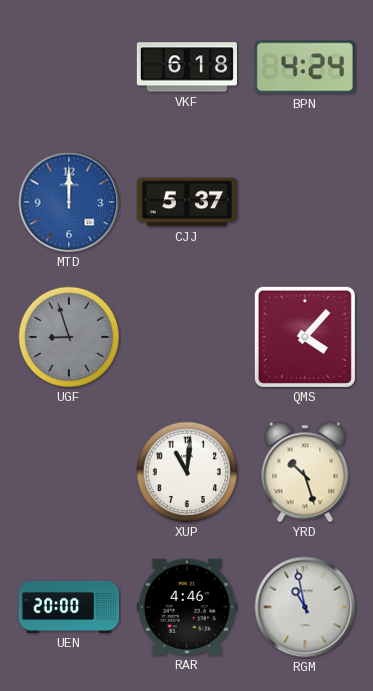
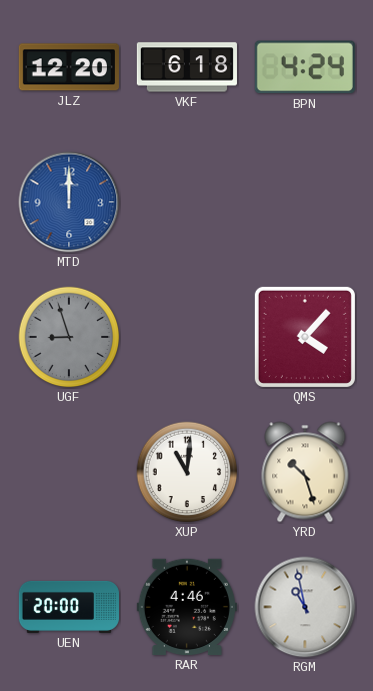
JLZ: none -> 12:20 (69, 67)
CJJ: 5:37 -> none (187, 202)
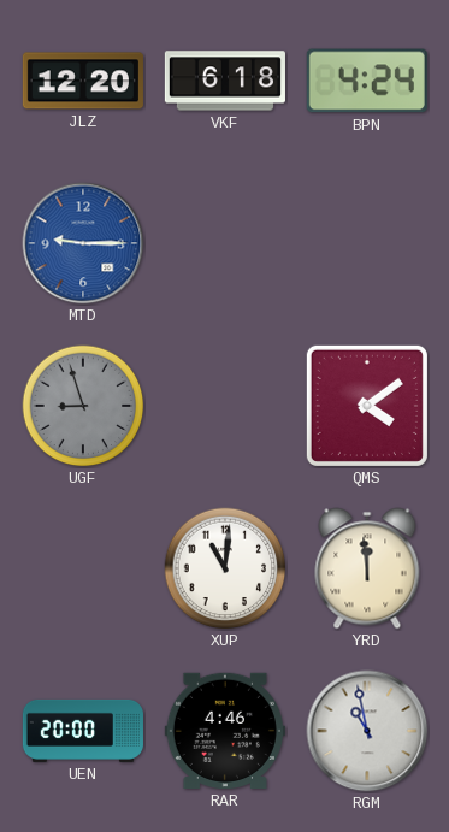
MTD: 12:00 -> 9:15 (83, 243)
QMS: 4:07 -> 4:09 (367, 406)
YRD: 10:27 -> 11:59 (367, 568)
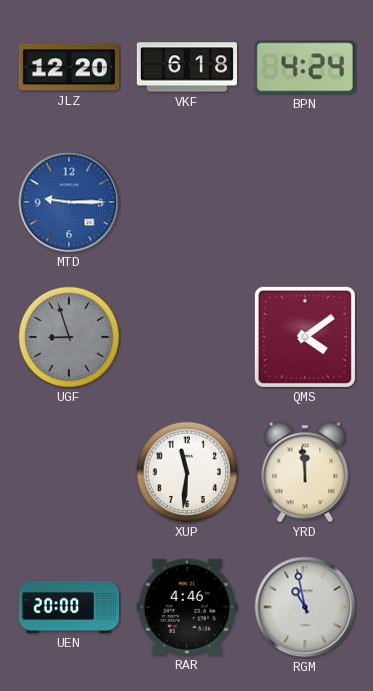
XUP: 11:01 -> 11:31 (187, 472)
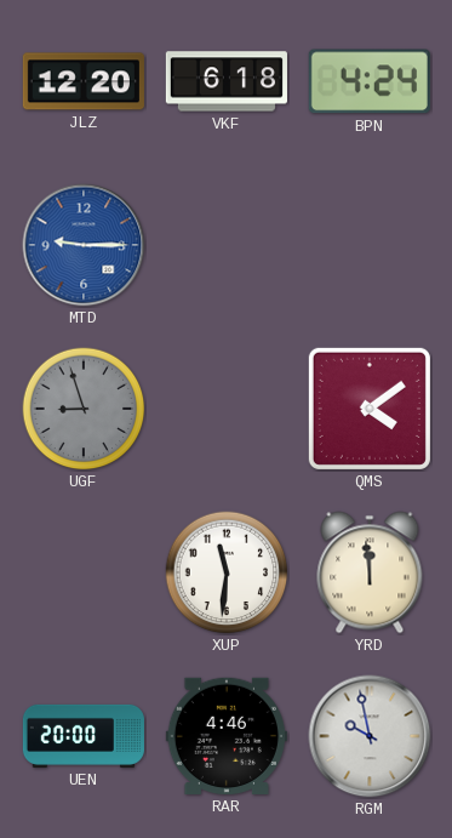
RGM: 10:58 -> 9:58 (370, 736)
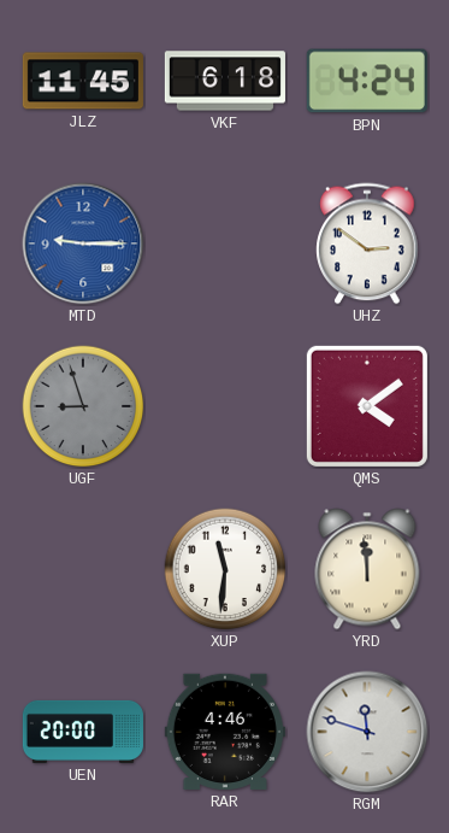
JLZ: 12:20 -> 11:45 (83, 81)
UHZ: none -> 2:51 (367, 244)
RGM: 9:58 -> 11:48 (367, 732)
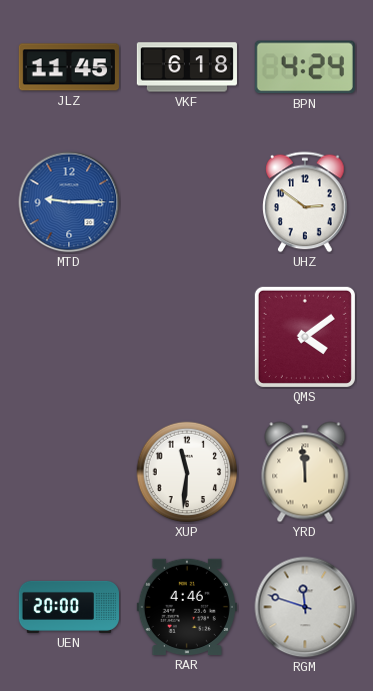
UGF: 8:57 -> none (83, 406)
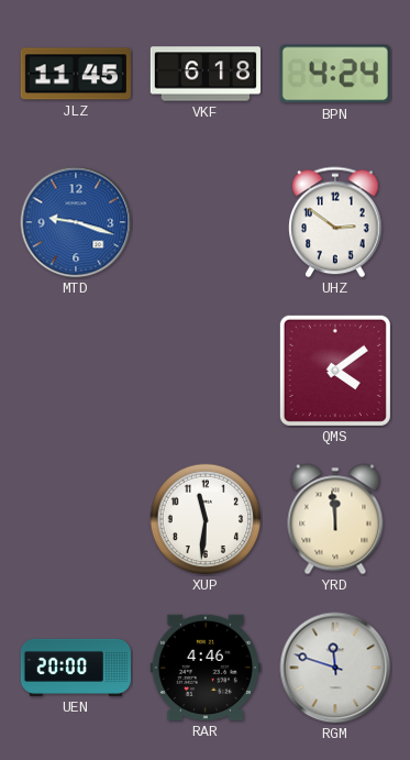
MTD: 9:15 -> 9:18 (76, 222)
